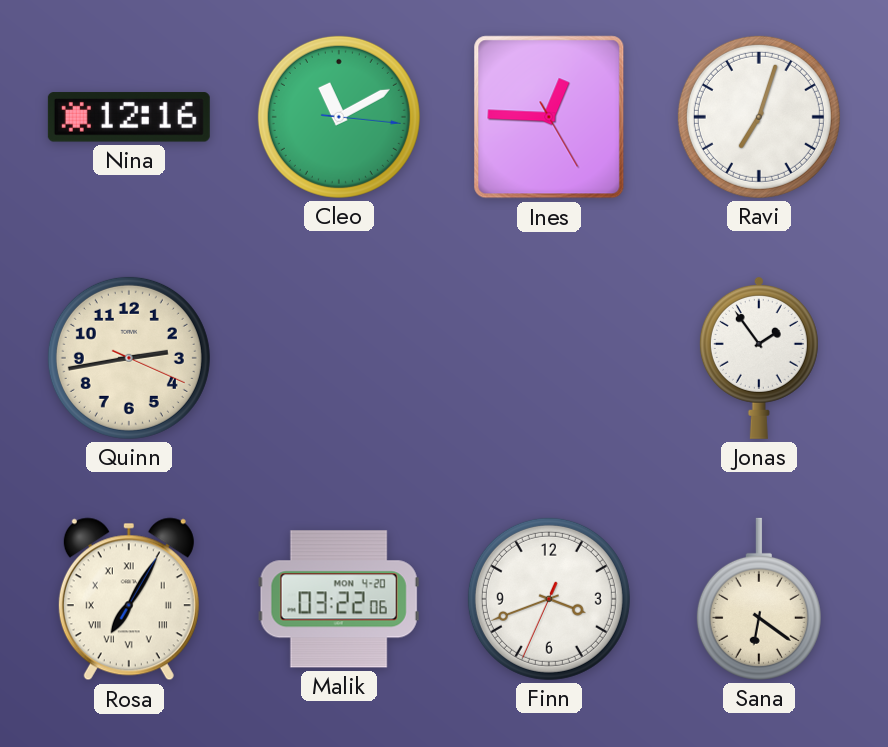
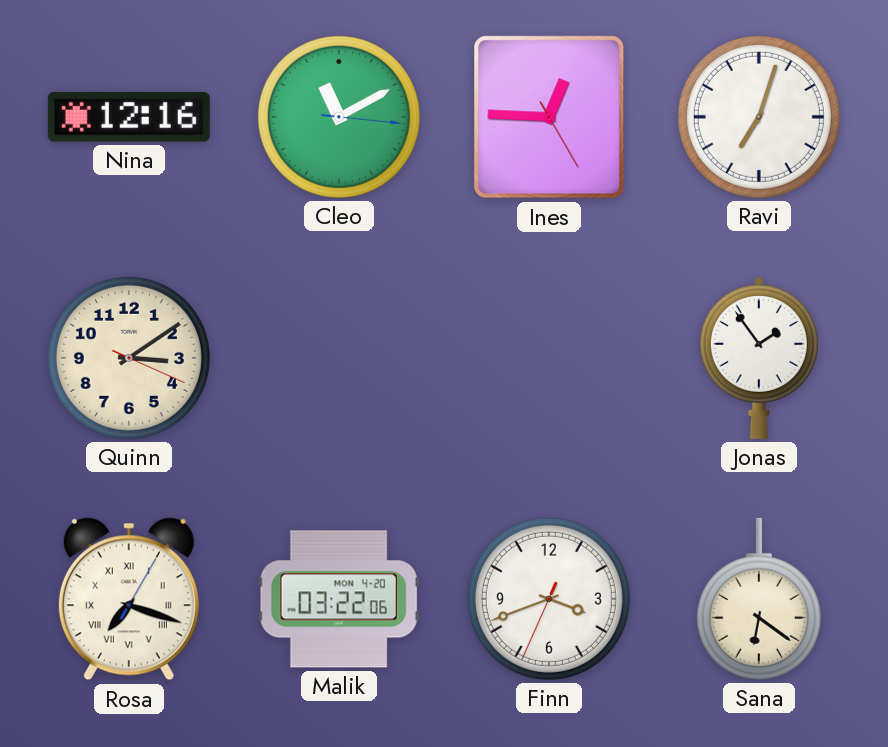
Quinn: 2:43 -> 3:09 (129, 358)
Rosa: 7:05 -> 7:18 (129, 599)
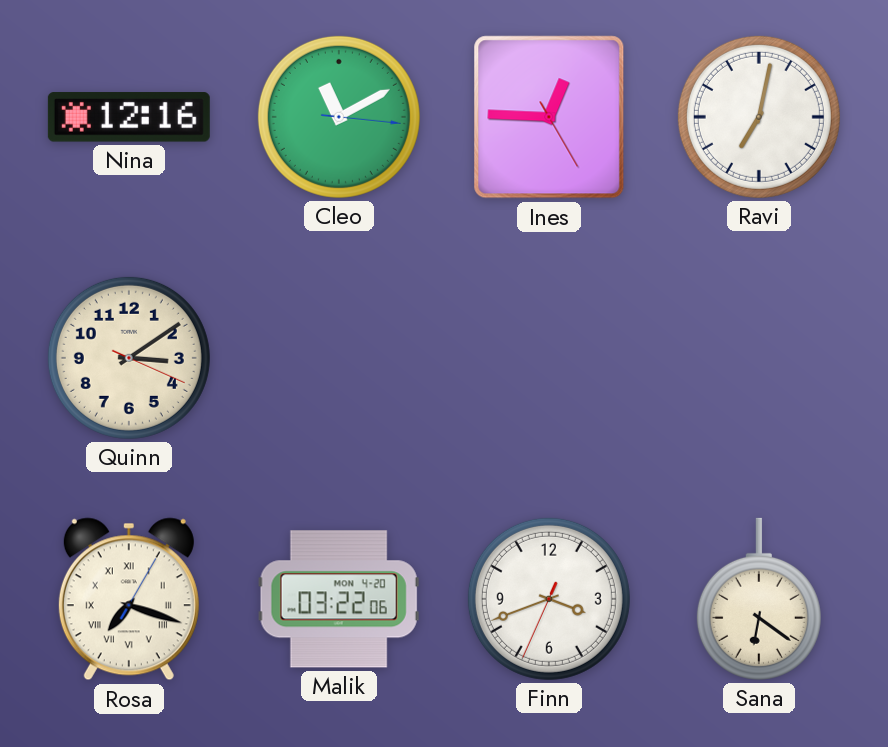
Ravi: 7:03 -> 7:02 (759, 117)
Jonas: 1:54 -> none (759, 357)
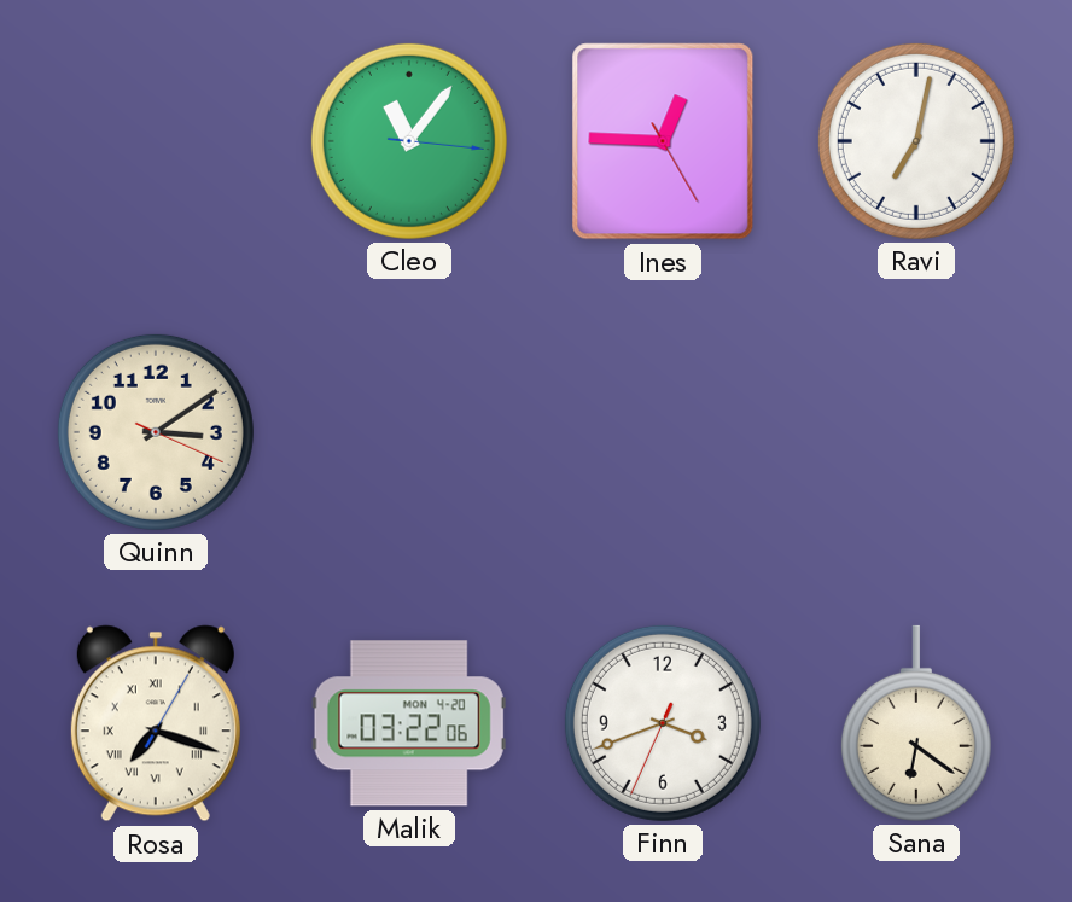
Nina: 12:16 -> none (129, 117)
Cleo: 11:10 -> 11:06 (409, 141)
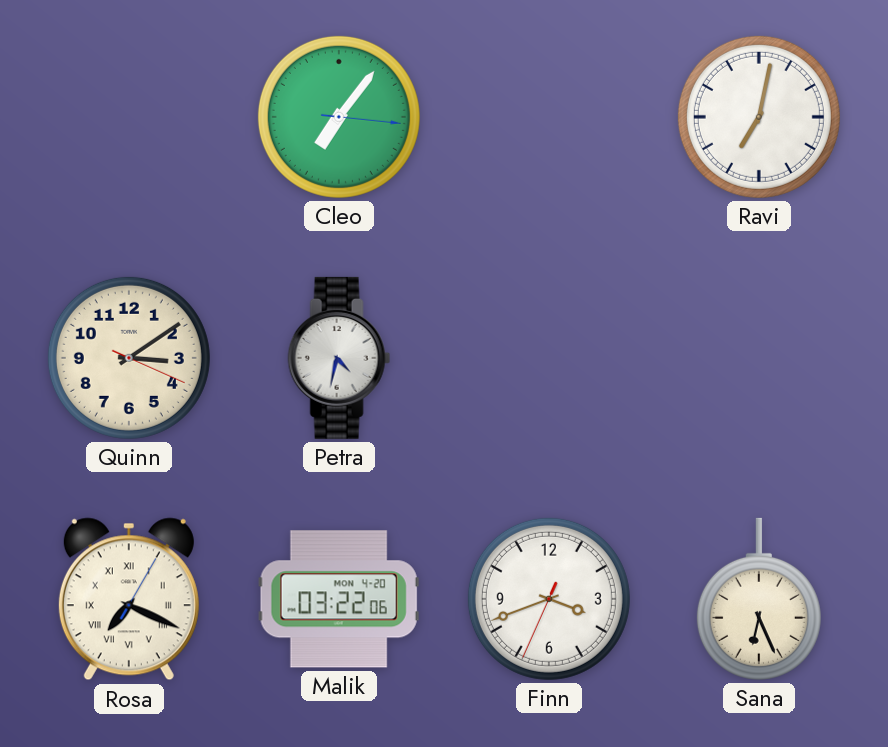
Cleo: 11:06 -> 7:06 (339, 117)
Ines: 12:45 -> none (663, 141)
Petra: none -> 4:32 (339, 358)
Rosa: 7:18 -> 7:19 (129, 599)
Sana: 6:21 -> 6:26 (759, 599)
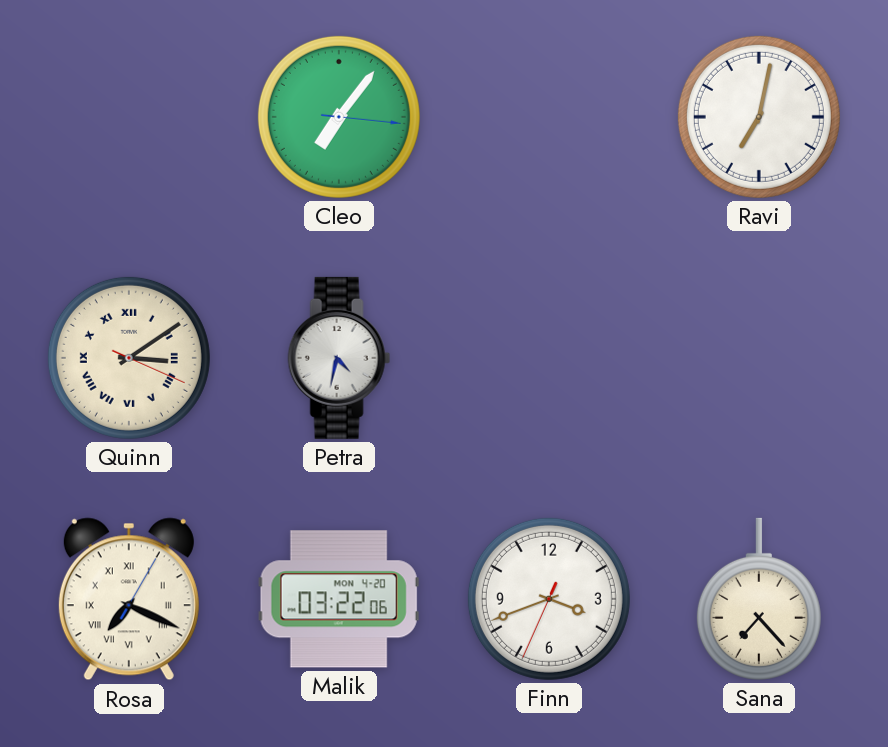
Quinn numerals: Arabic -> Roman (129, 358)
Sana: 6:26 -> 7:23 (759, 599)
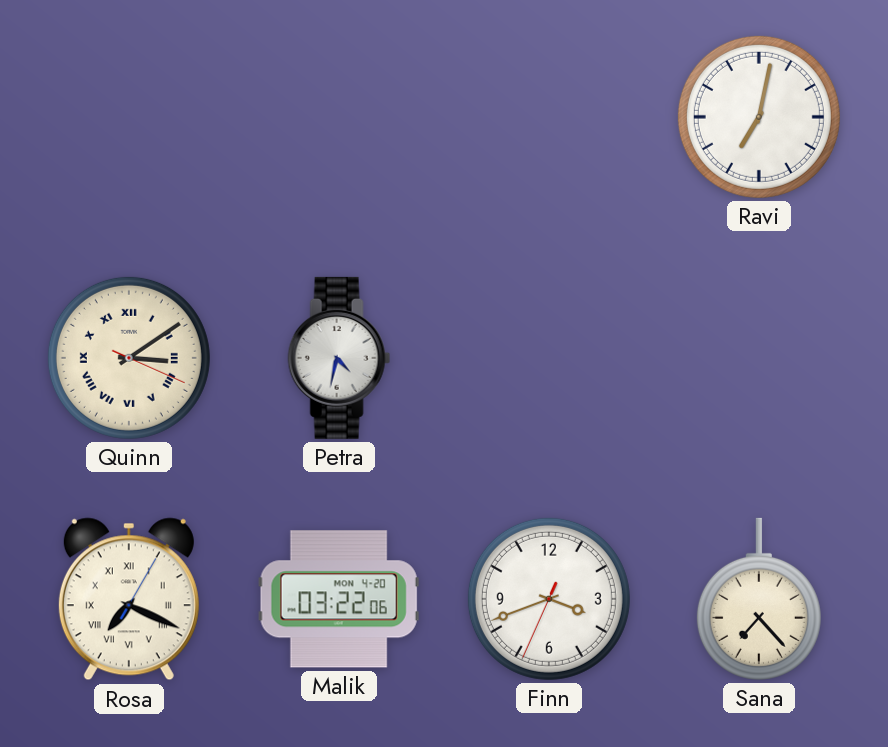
Cleo: 7:06 -> none (339, 117)
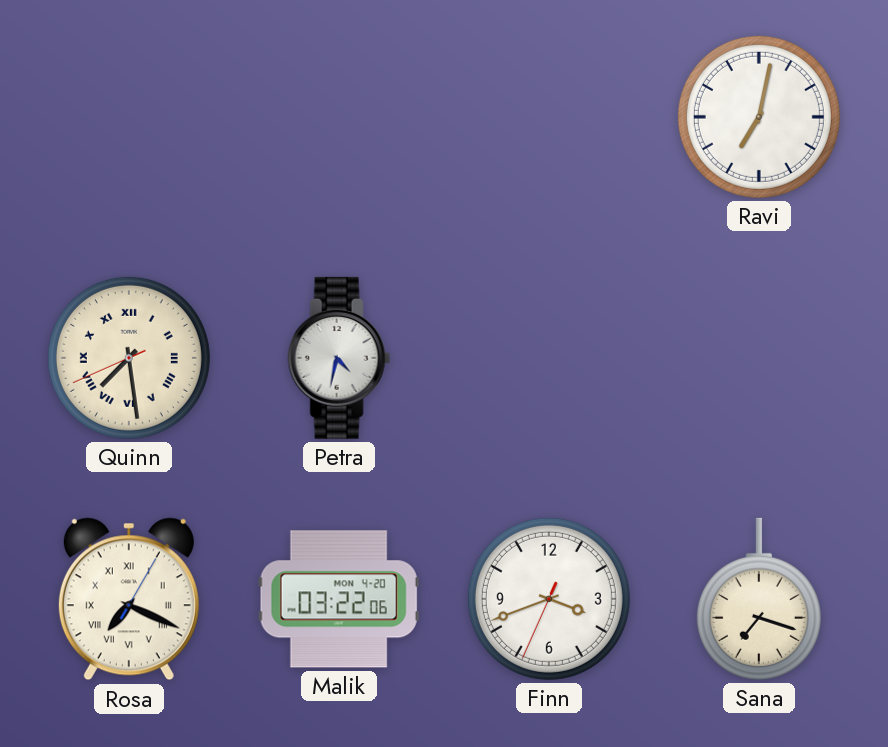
Quinn: 3:09 -> 7:28 (129, 358)
Sana: 7:23 -> 7:18 (759, 599)
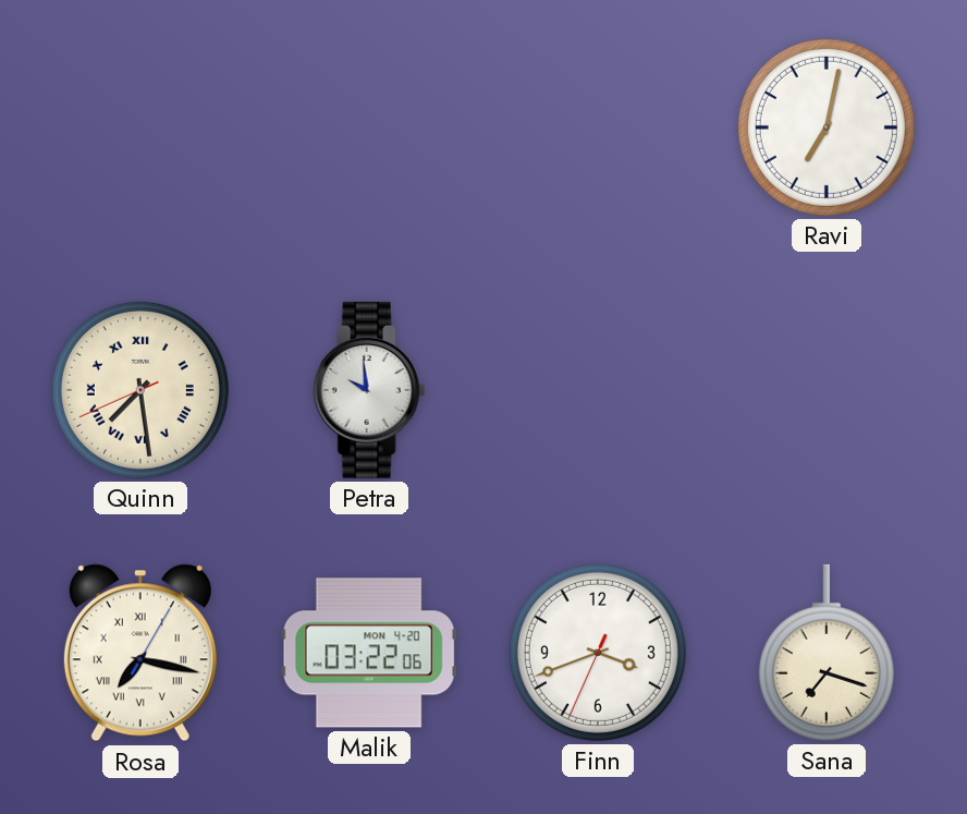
Petra: 4:32 -> 9:59 (369, 390)
Rosa: 7:19 -> 7:17 (140, 653)
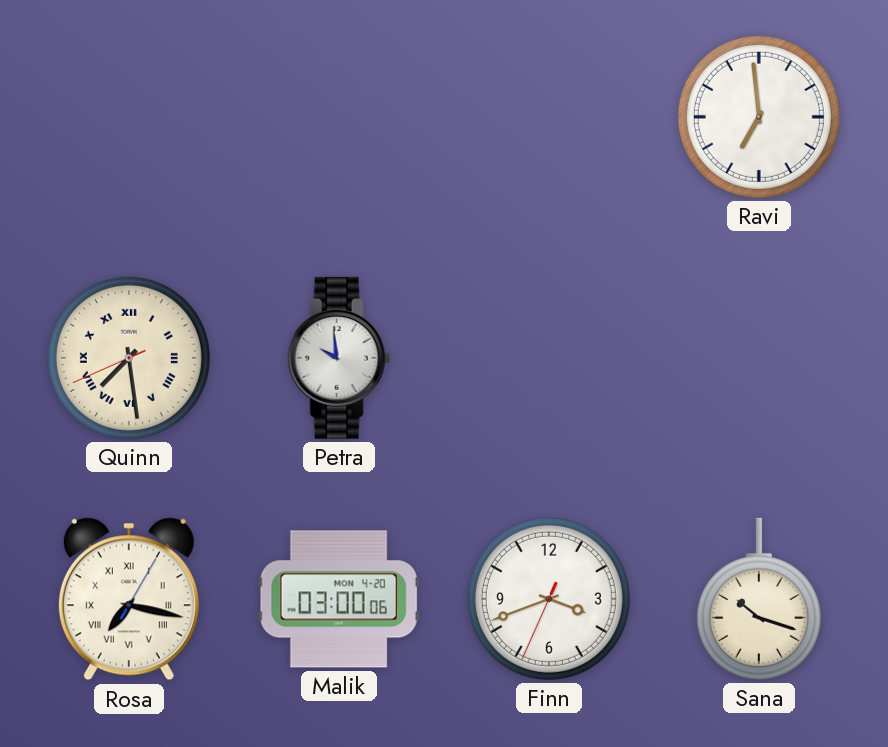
Ravi: 7:02 -> 6:59 (759, 117)
Malik: 03:22 -> 03:00 (339, 599)
Sana: 7:18 -> 10:18 (759, 599)
